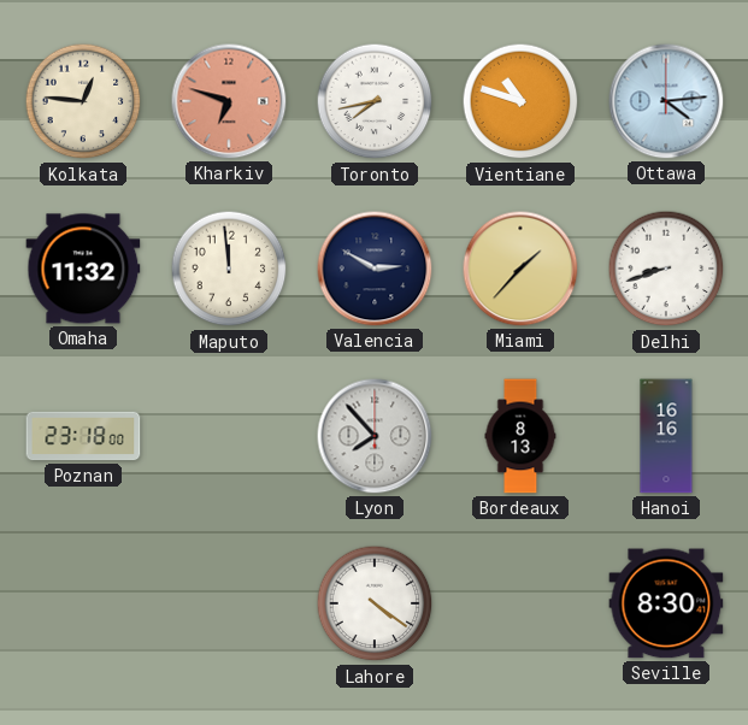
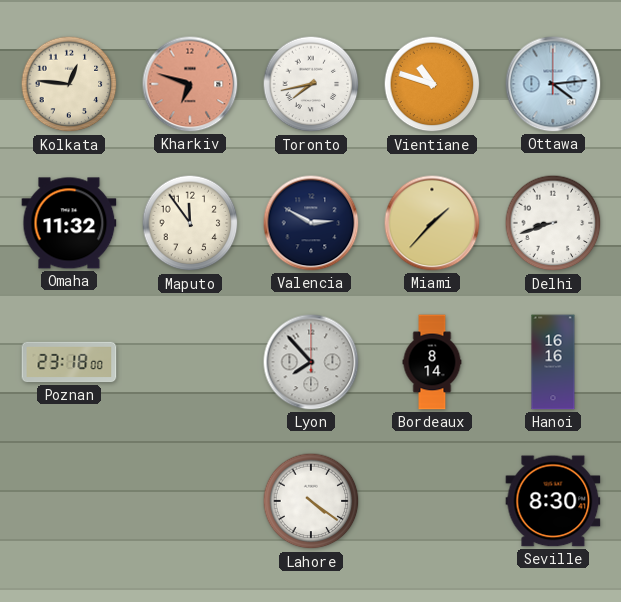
Maputo: 11:59 -> 11:54 (190, 223)
Bordeaux: 8:13 -> 8:14 (432, 362)
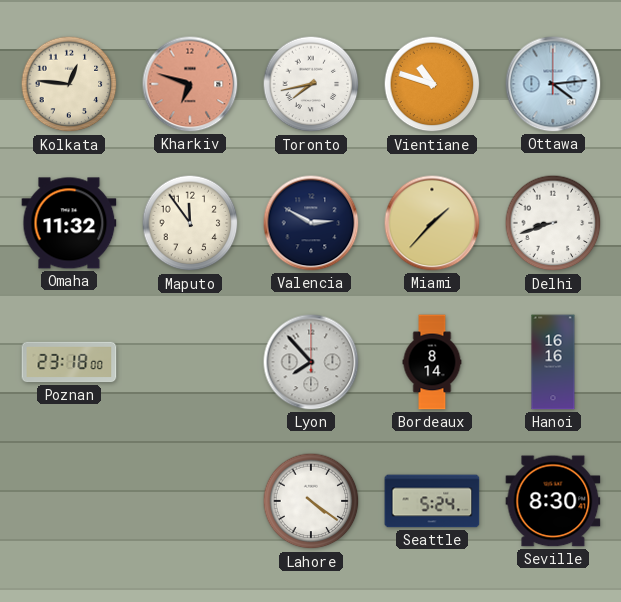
Seattle: none -> 5:24 (432, 501)
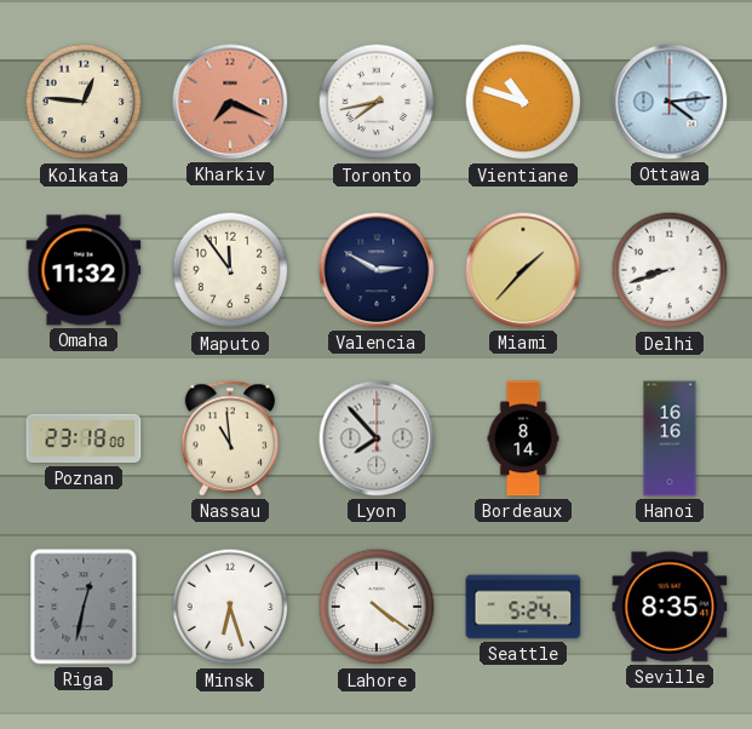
Kharkiv: 6:48 -> 7:19 (230, 102)
Nassau: none -> 10:59 (230, 438)
Riga: none -> 12:32 (84, 607)
Minsk: none -> 6:27 (230, 607)
Seville: 8:30 -> 8:35 (670, 607)
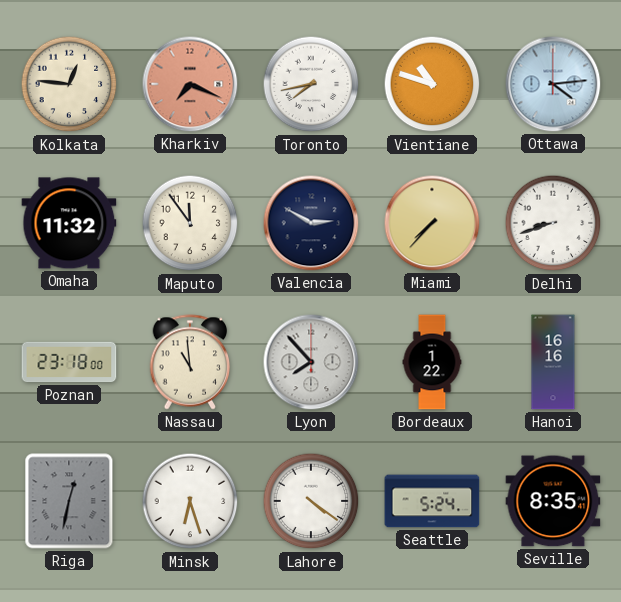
Miami: 1:37 -> 7:37 (432, 223)
Bordeaux: 8:14 -> 1:22 (432, 362)
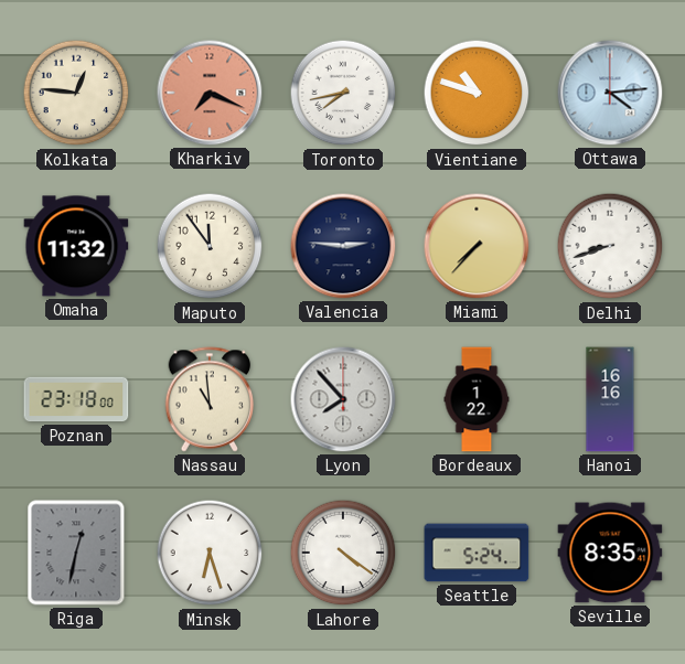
Valencia: 2:50 -> 2:46 (343, 246)
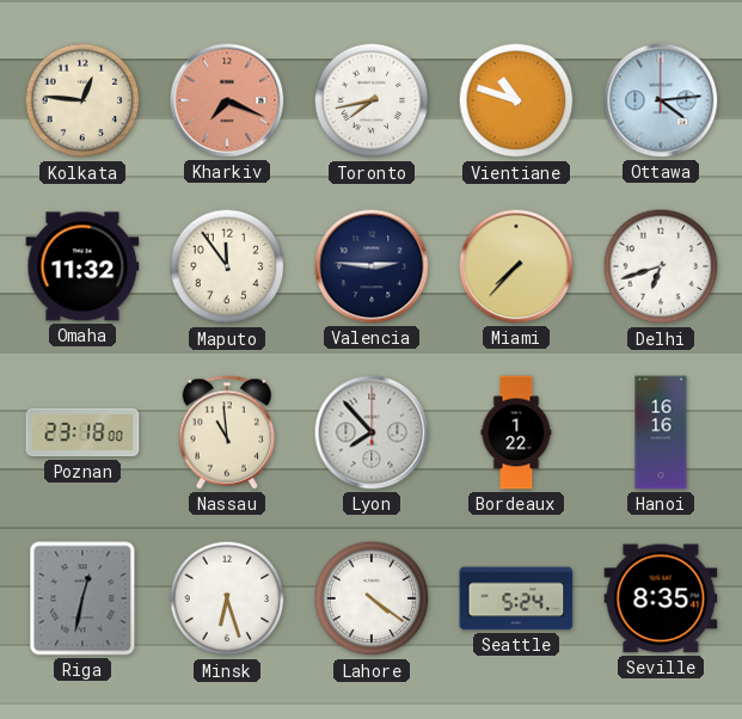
Delhi: 8:42 -> 6:42 (661, 266)
